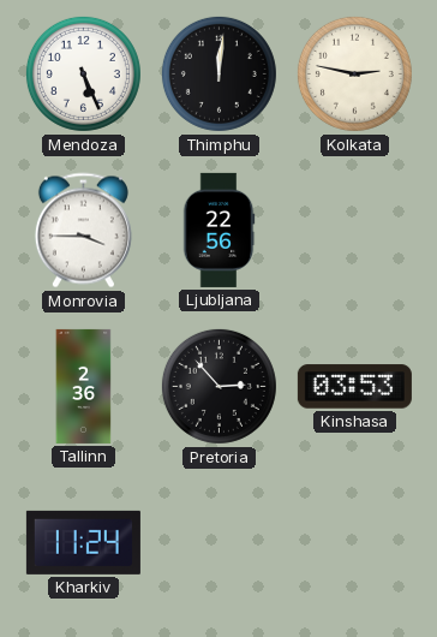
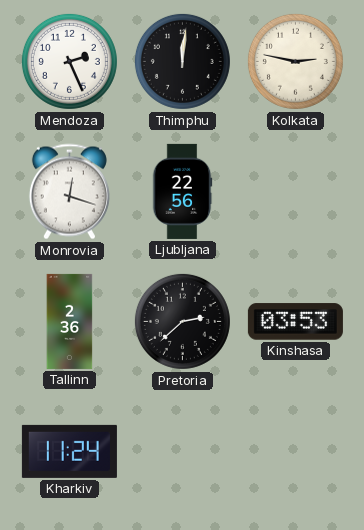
Mendoza: 5:26 -> 2:26 (69, 61)
Monrovia: 3:45 -> 12:18 (69, 192)
Pretoria: 2:53 -> 2:38 (182, 321)
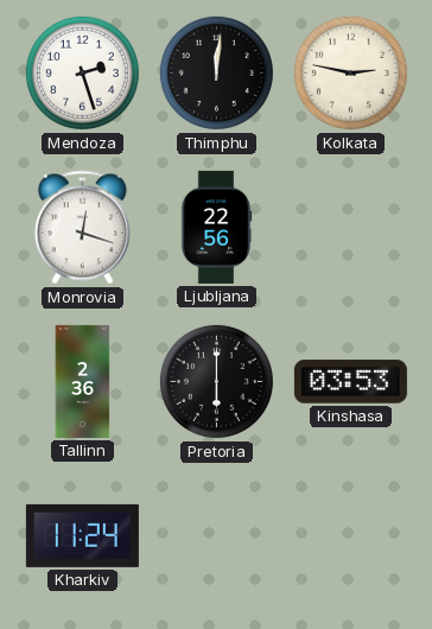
Mendoza: 2:26 -> 2:27 (82, 72)
Pretoria: 2:38 -> 6:00 (216, 381)
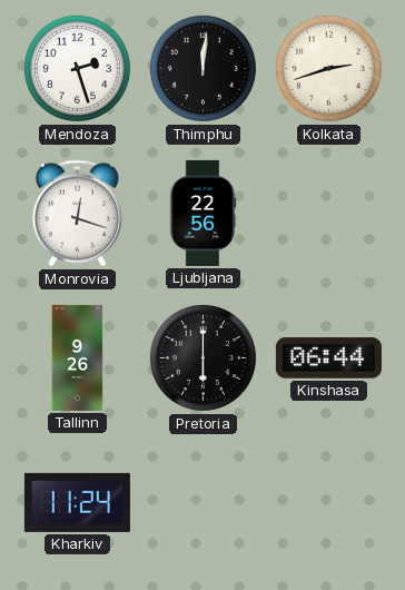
Kolkata: 2:47 -> 2:42 (328, 68)
Tallinn: 2:36 -> 9:26 (78, 357)
Kinshasa: 03:53 -> 06:44 (328, 358)
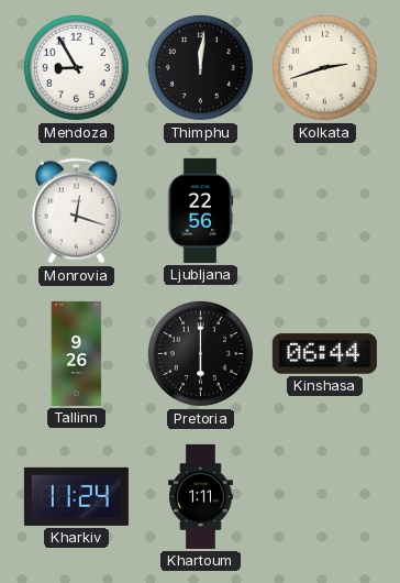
Mendoza: 2:27 -> 8:55 (76, 67)
Khartoum: none -> 1:11 (201, 496)
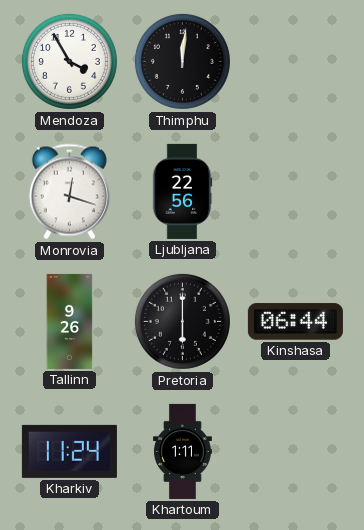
Mendoza: 8:55 -> 3:55 (69, 61)
Kolkata: 2:42 -> none (324, 67)
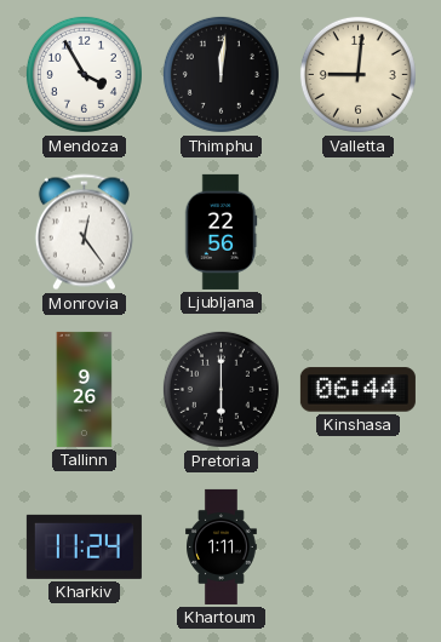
Valletta: none -> 9:01 (357, 74)
Monrovia: 12:18 -> 12:24 (84, 233)
